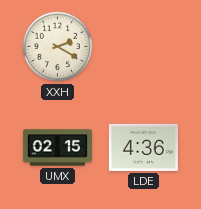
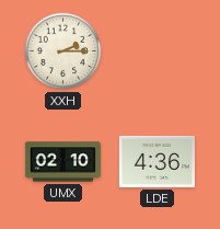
XXH: 2:20 -> 2:15 (63, 51)
UMX: 02:15 -> 02:10 (62, 162)
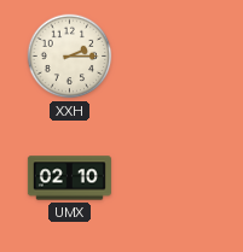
LDE: 4:36 -> none (157, 161)
